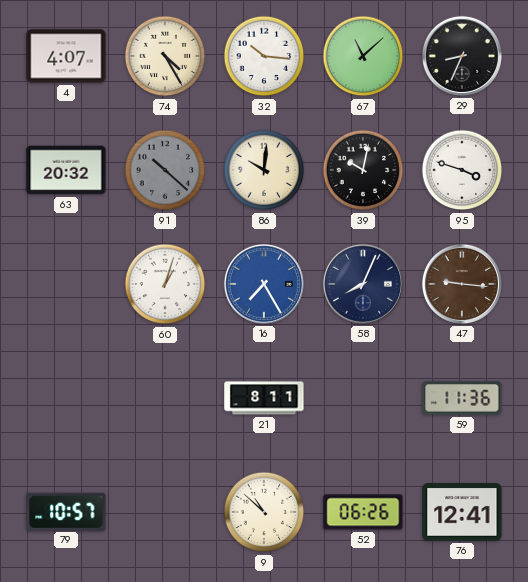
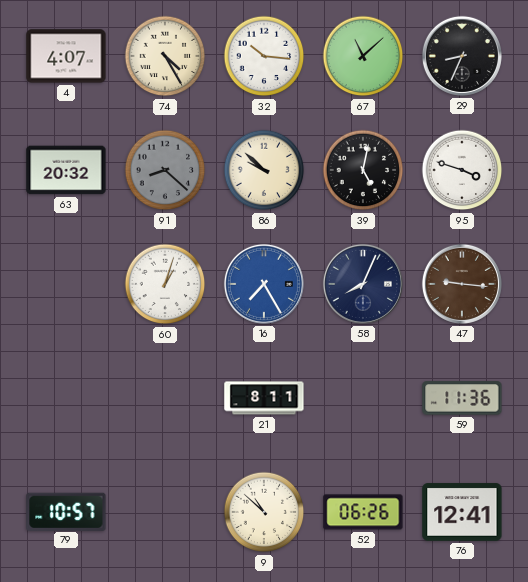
91: 10:22 -> 8:22 (165, 170)
86: 10:01 -> 9:52 (264, 170)
39: 10:02 -> 5:02 (363, 170)
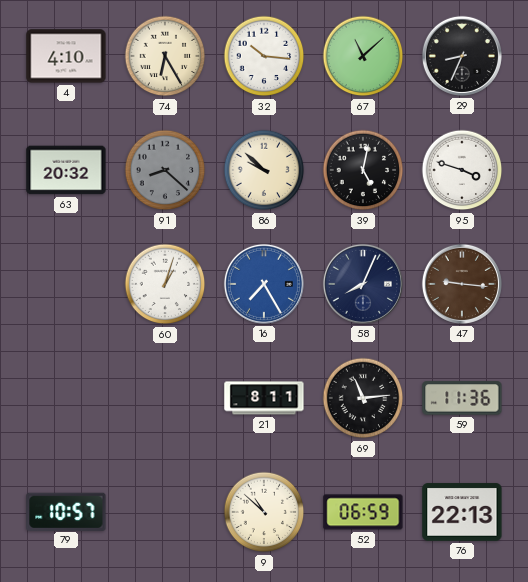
4: 4:07 -> 4:10 (66, 56)
74: 4:25 -> 6:25 (165, 56)
69: none -> 11:14 (363, 398)
52: 06:26 -> 06:59 (363, 512)
76: 12:41 -> 22:13 (462, 512)
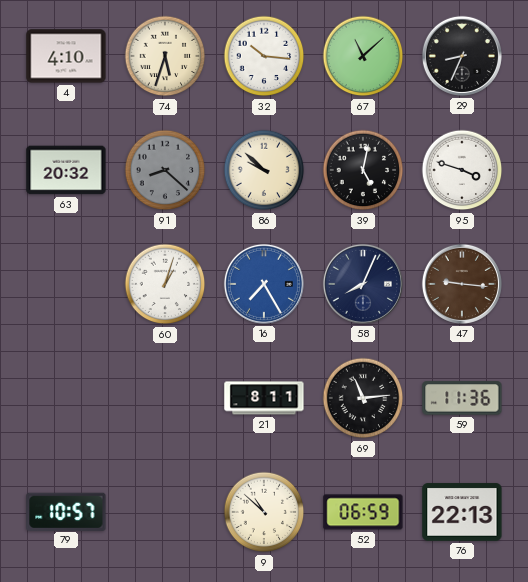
74: 6:25 -> 5:33 (165, 56)
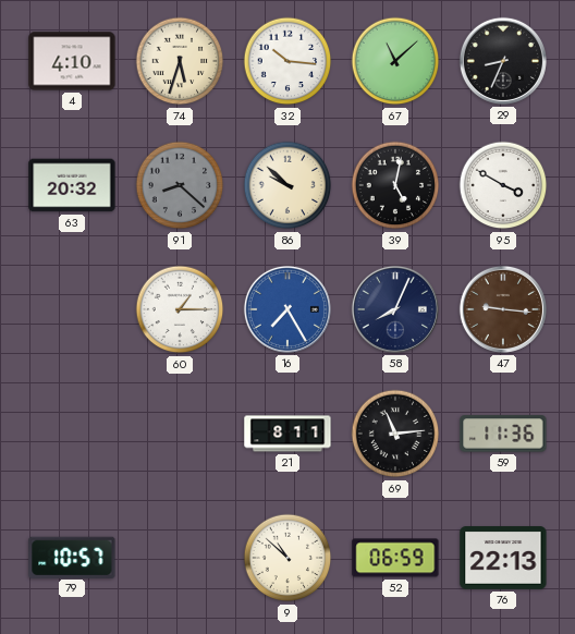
95: 3:48 -> 3:50 (503, 185)
60: 1:03 -> 1:15 (180, 309)
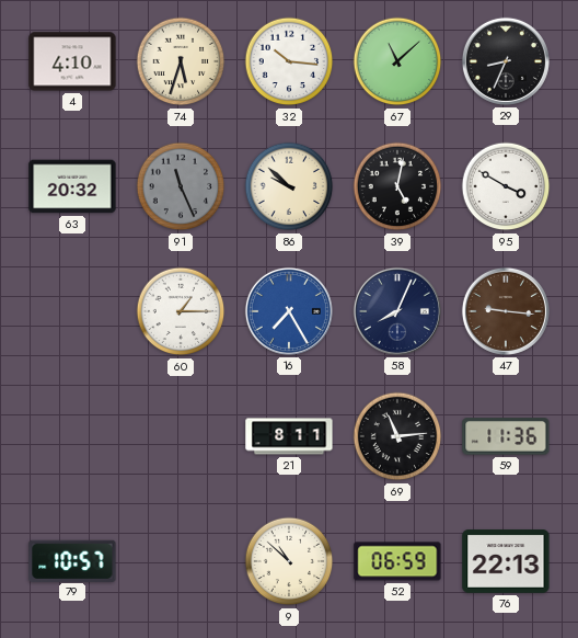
91: 8:22 -> 11:26 (181, 186)
